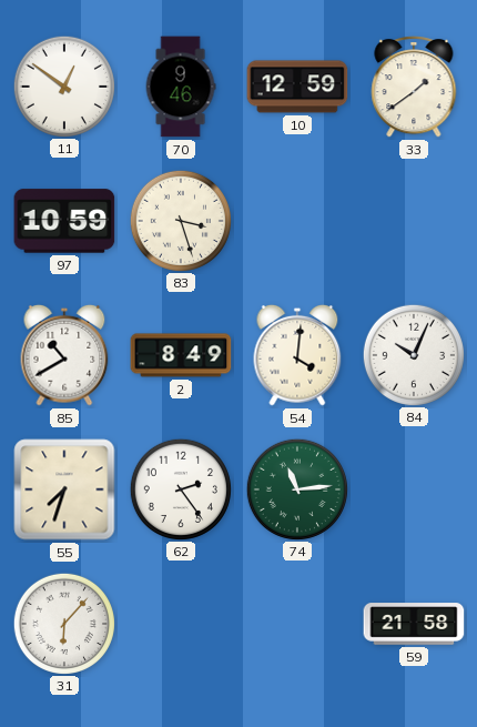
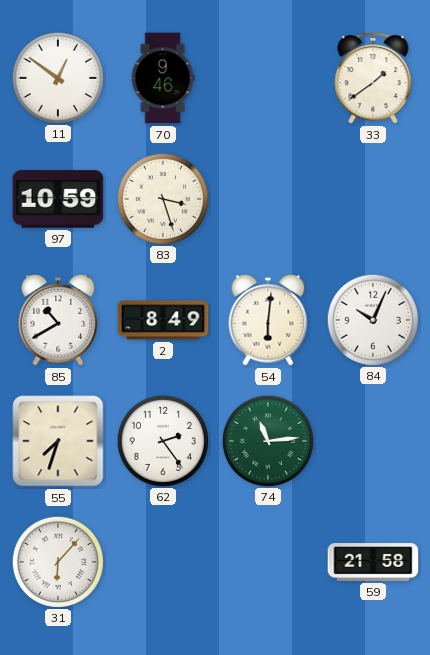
10: 12:59 -> none (297, 87)
54: 4:01 -> 6:01 (268, 320)
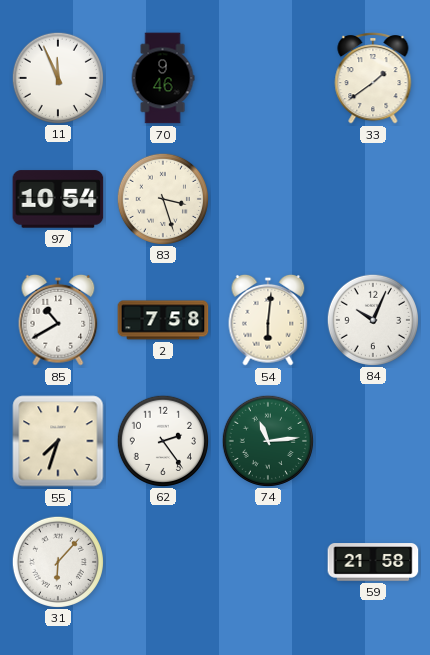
11: 12:51 -> 11:56 (57, 77)
97: 10:59 -> 10:54 (58, 199)
2: 8:49 -> 7:58 (163, 320)
